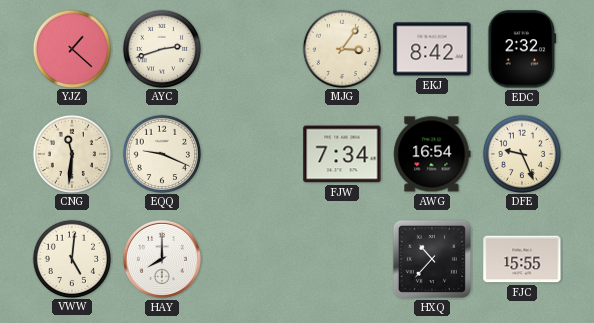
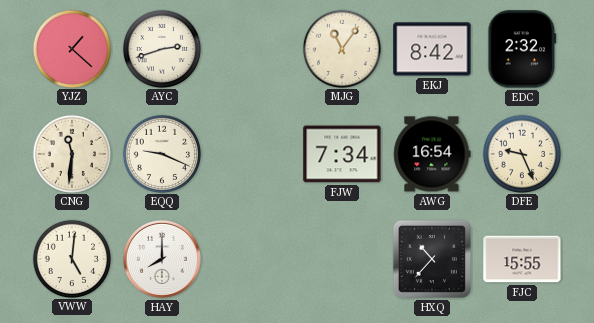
MJG: 3:06 -> 11:06 (341, 48)
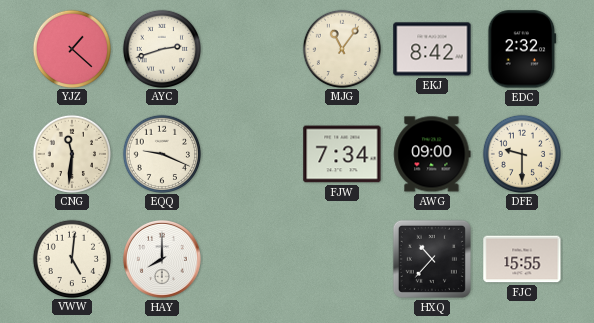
AWG: 16:54 -> 09:00 (432, 154)
DFE: 9:26 -> 9:30 (521, 153)
